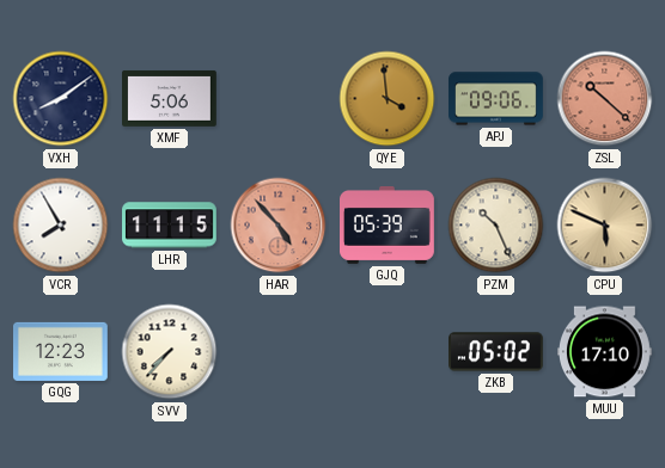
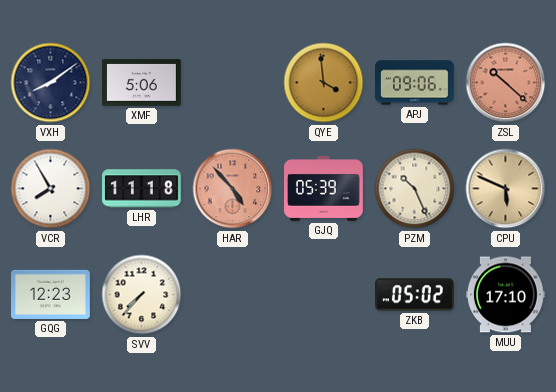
LHR: 11:15 -> 11:18 (142, 189)
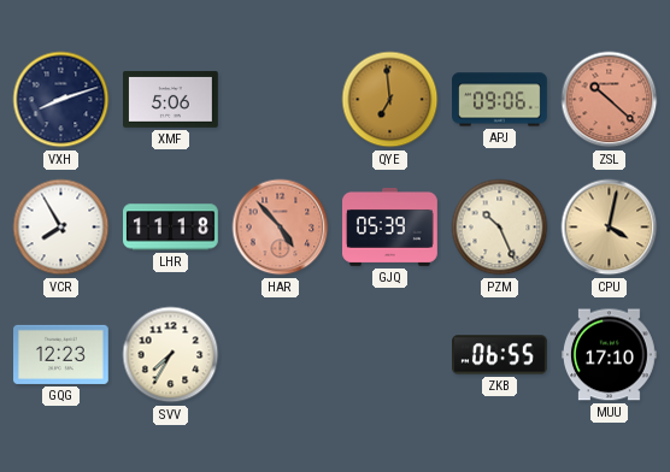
VXH: 8:09 -> 8:12 (61, 100)
QYE: 3:59 -> 6:59 (390, 100)
CPU: 5:49 -> 4:02 (610, 228)
SVV: 7:37 -> 7:35 (171, 355)
ZKB: 05:02 -> 06:55 (500, 355)
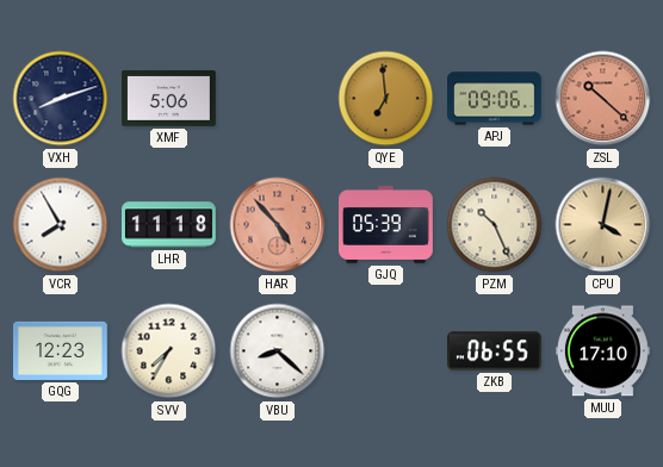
VBU: none -> 8:22 (278, 351)
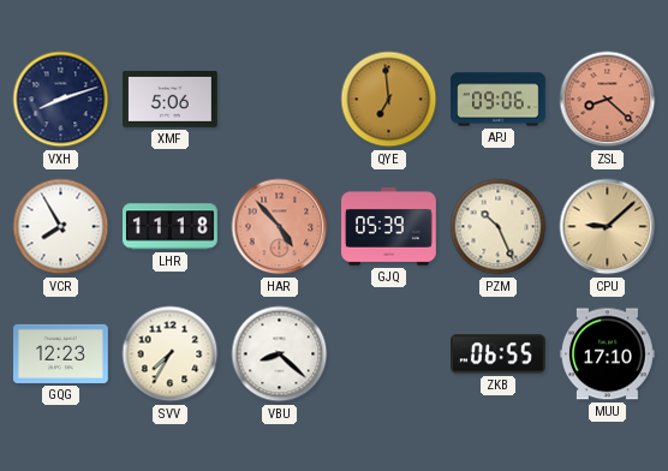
ZSL: 10:22 -> 8:22 (608, 100)
CPU: 4:02 -> 9:08 (608, 227)
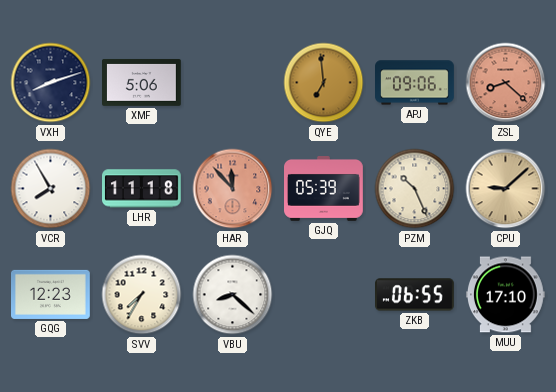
HAR: 4:53 -> 11:53 (233, 189)
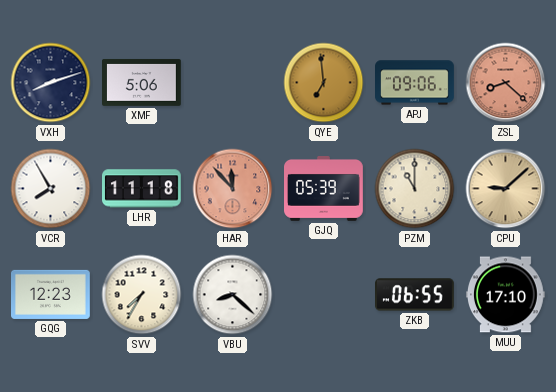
PZM: 10:26 -> 11:00 (415, 189)
